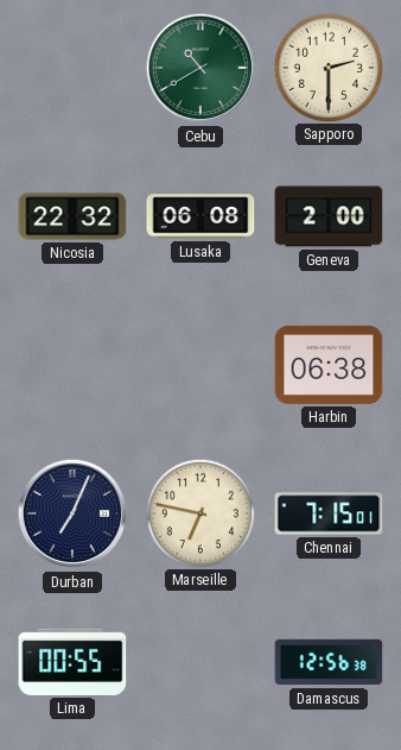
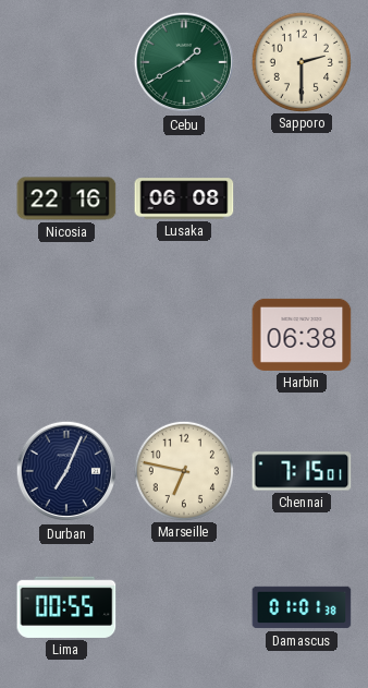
Cebu: 10:40 -> 1:40 (184, 62)
Nicosia: 22:32 -> 22:16 (66, 198)
Geneva: 2:00 -> none (329, 216)
Damascus: 12:56 -> 01:01 (302, 607)
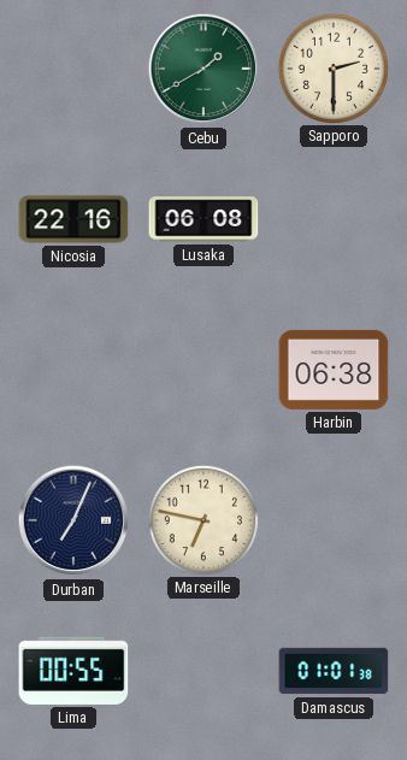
Chennai: 7:15 -> none (302, 471)
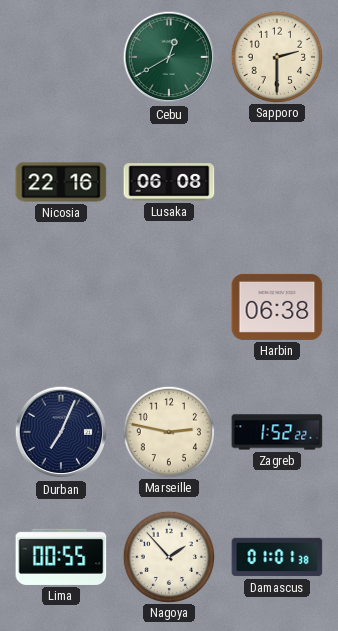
Cebu: 1:40 -> 12:40 (169, 57)
Marseille: 6:47 -> 2:47 (168, 431)
Zagreb: none -> 1:52 (277, 432)
Nagoya: none -> 1:53 (168, 556)
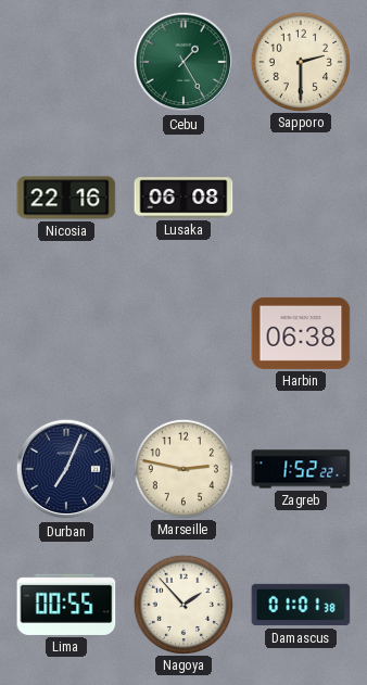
Cebu: 12:40 -> 1:25 (184, 62)
